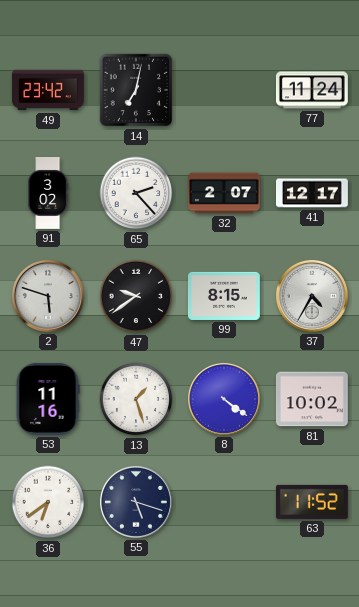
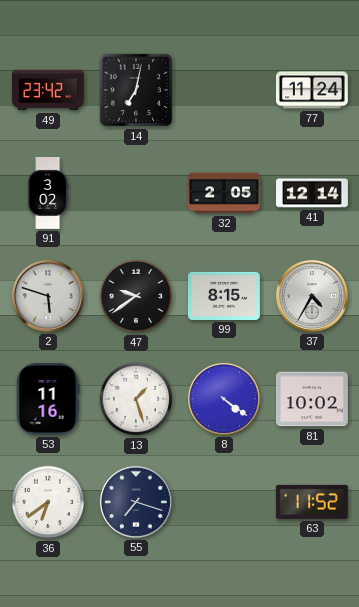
65: 2:23 -> none (136, 193)
32: 2:07 -> 2:05 (225, 193)
41: 12:17 -> 12:14 (313, 193)
55: 5:18 -> 7:18 (136, 502)
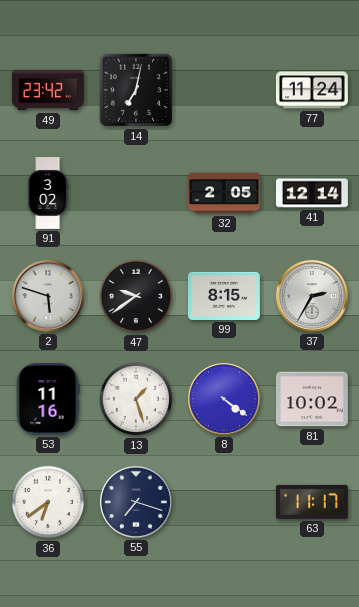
37: 4:35 -> 2:35 (312, 296)
63: 11:52 -> 11:17 (312, 502)
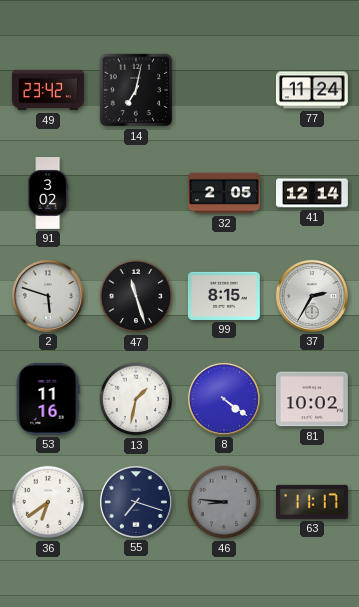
47: 9:39 -> 11:27 (136, 296)
13: 1:27 -> 1:32 (136, 399)
46: none -> 8:46 (224, 502)
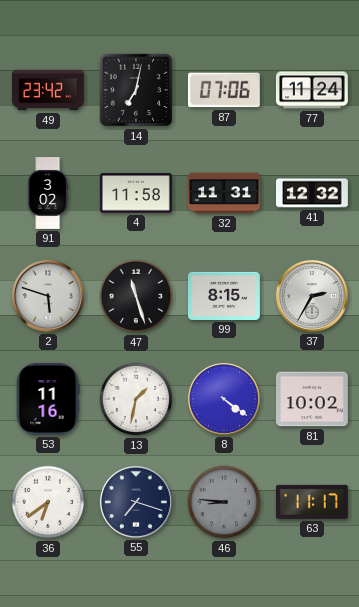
87: none -> 07:06 (224, 90)
4: none -> 11:58 (136, 193)
32: 2:05 -> 11:31 (225, 193)
41: 12:14 -> 12:32 (313, 193)
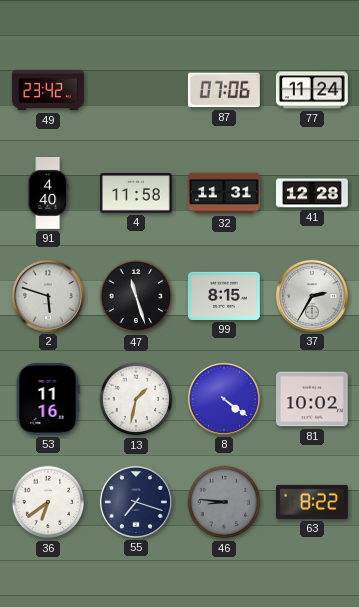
14: 7:02 -> none (136, 90)
91: 3:02 -> 4:40 (48, 194)
41: 12:32 -> 12:28 (313, 193)
63: 11:17 -> 8:22 (312, 502)
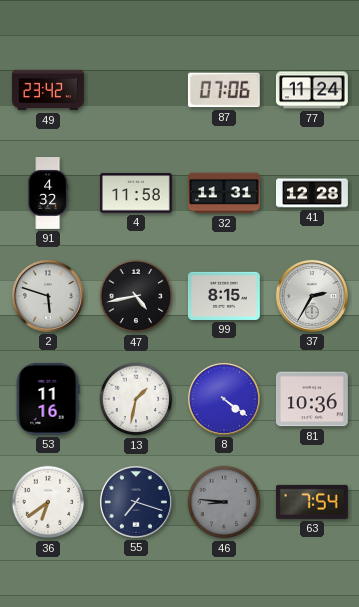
91: 4:40 -> 4:32 (48, 194)
47: 11:27 -> 4:43 (136, 296)
81: 10:02 -> 10:36 (312, 399)
63: 8:22 -> 7:54 (312, 502)
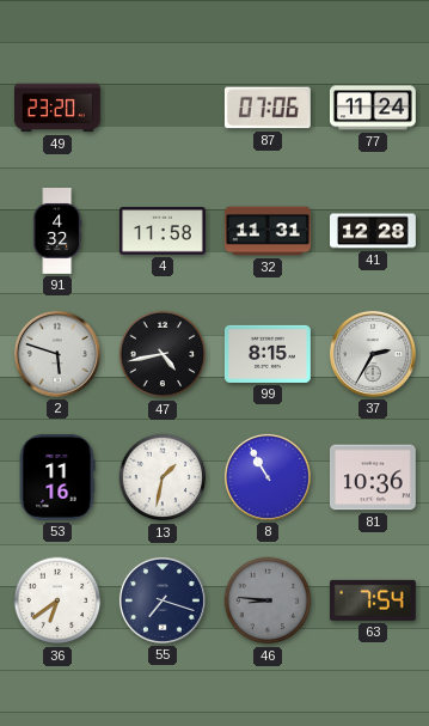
49: 23:42 -> 23:20 (59, 108)
8: 4:21 -> 10:55 (268, 477)
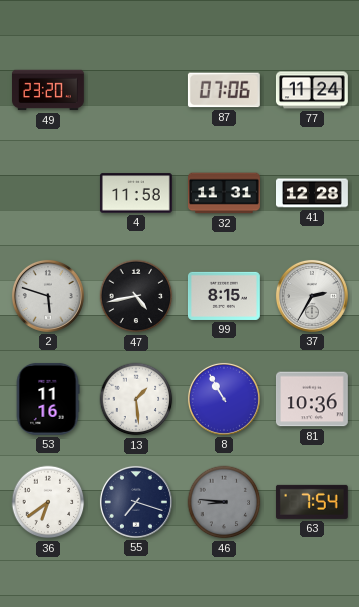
91: 4:32 -> none (57, 232)
13: 1:32 -> 1:29 (136, 399)
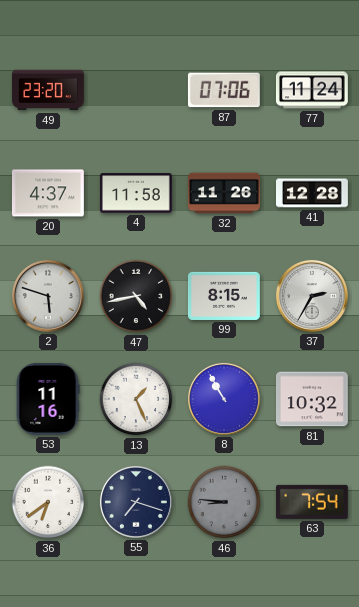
20: none -> 4:37 (48, 193)
32: 11:31 -> 11:26 (225, 193)
13: 1:29 -> 1:26 (136, 399)
81: 10:36 -> 10:32 (312, 399)
